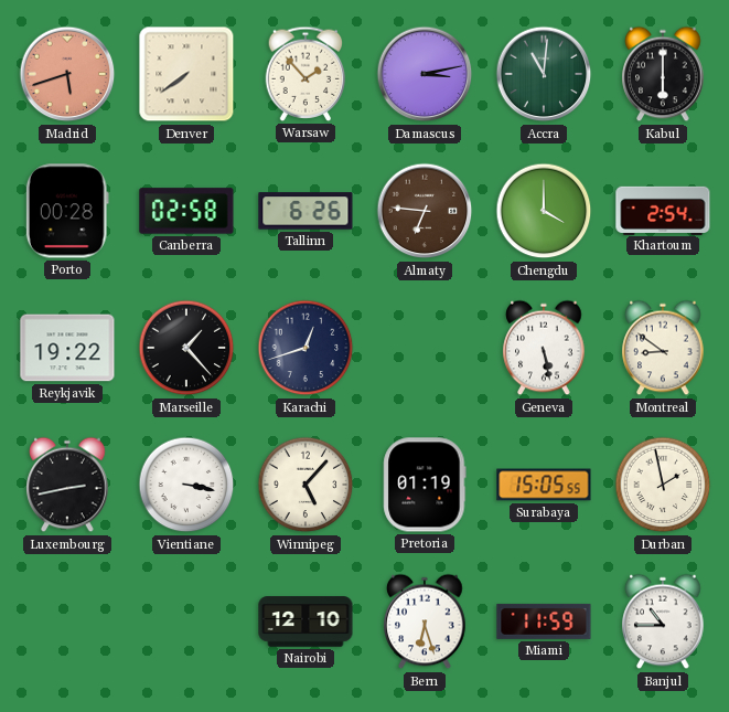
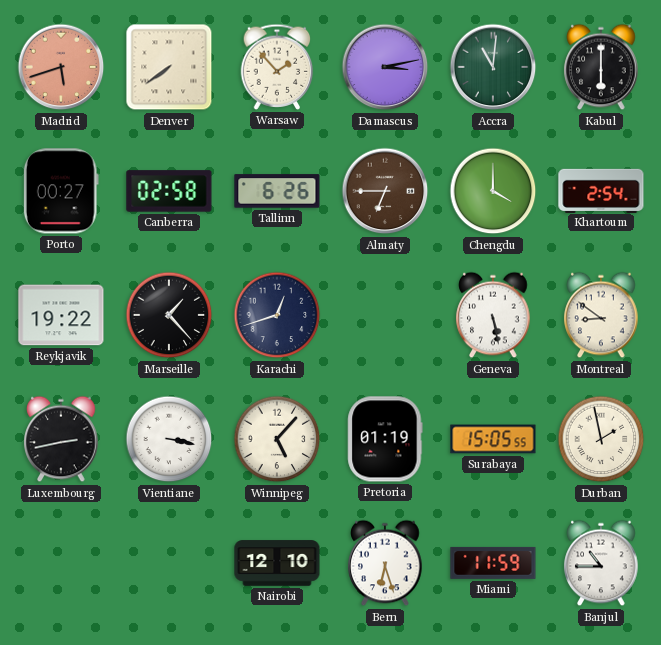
Porto: 00:28 -> 00:27 (61, 191)
Almaty: 6:46 -> 6:45 (385, 191)
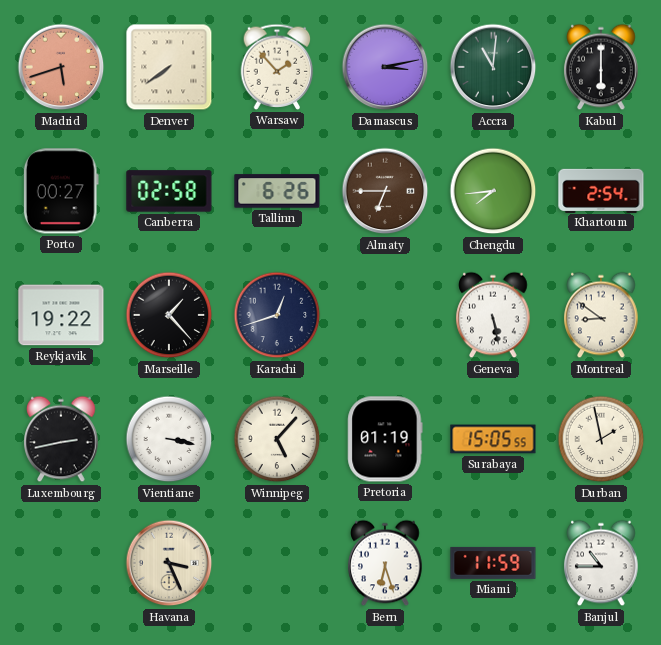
Chengdu: 4:00 -> 7:44 (493, 191)
Havana: none -> 3:26 (169, 563)
Nairobi: 12:10 -> none (277, 563)
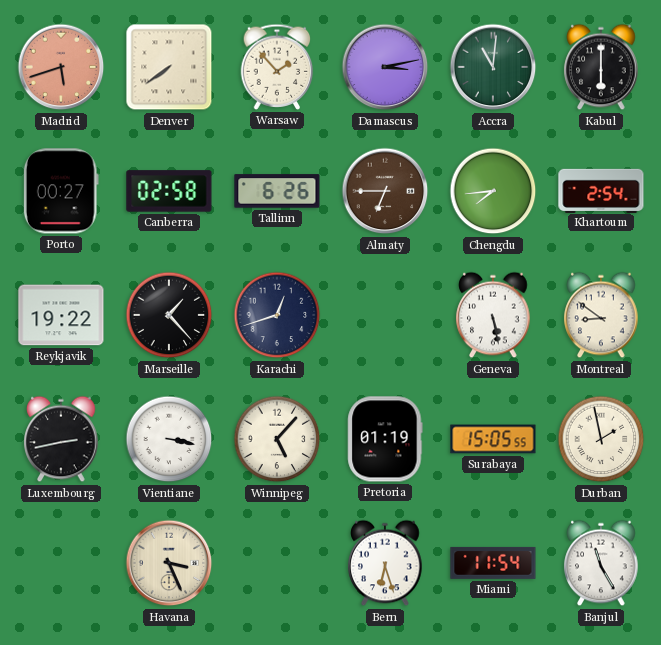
Miami: 11:59 -> 11:54 (493, 563)
Banjul: 10:45 -> 11:25 (601, 563)
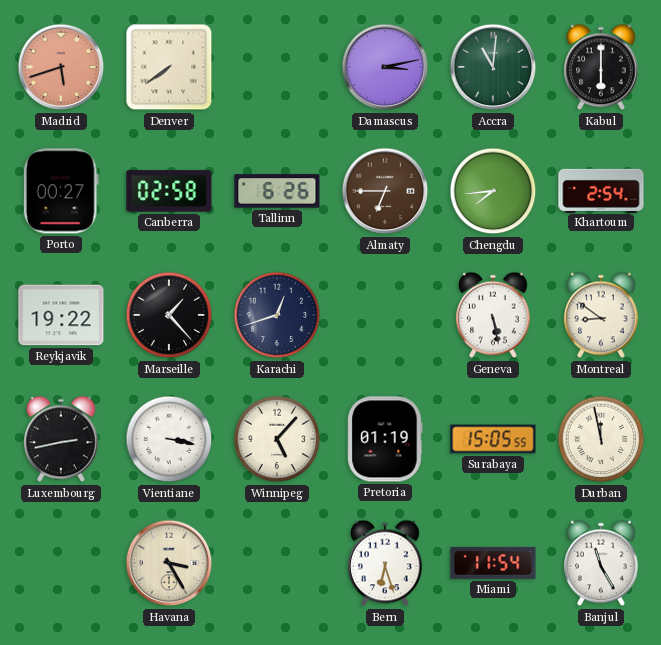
Warsaw: 1:53 -> none (277, 67)
Durban: 1:58 -> 11:58 (601, 439)
Havana: 3:26 -> 3:25 (169, 563)
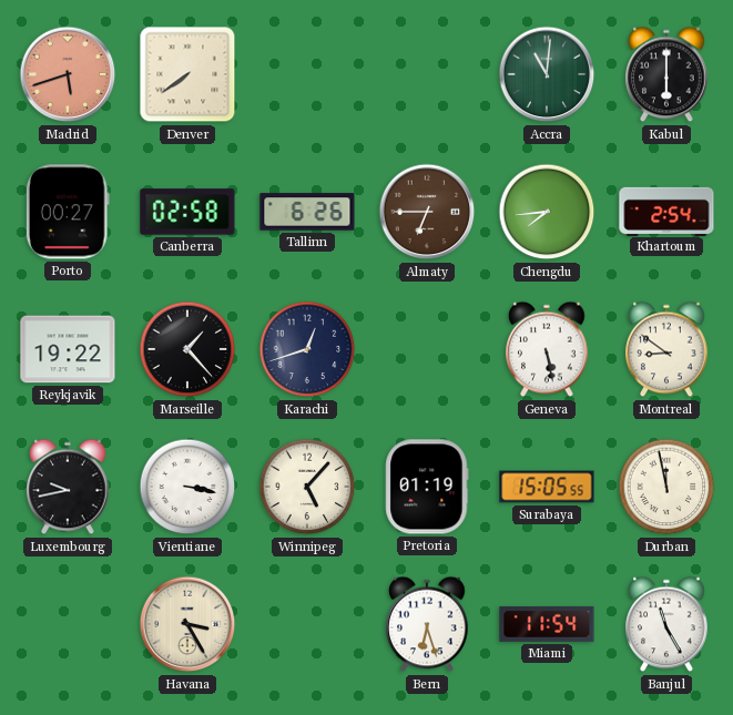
Damascus: 3:13 -> none (385, 67)
Luxembourg: 2:43 -> 9:43 (68, 487)
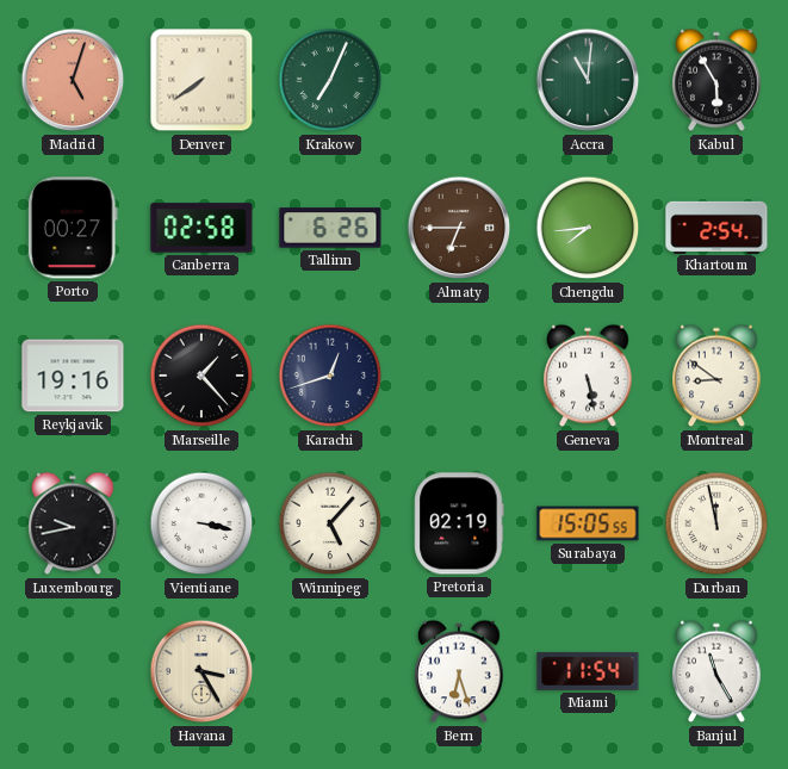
Madrid: 5:42 -> 5:03 (73, 80)
Krakow: none -> 7:04 (330, 80)
Kabul: 6:00 -> 5:55 (716, 80)
Reykjavik: 19:22 -> 19:16 (73, 376)
Pretoria: 01:19 -> 02:19 (459, 523)
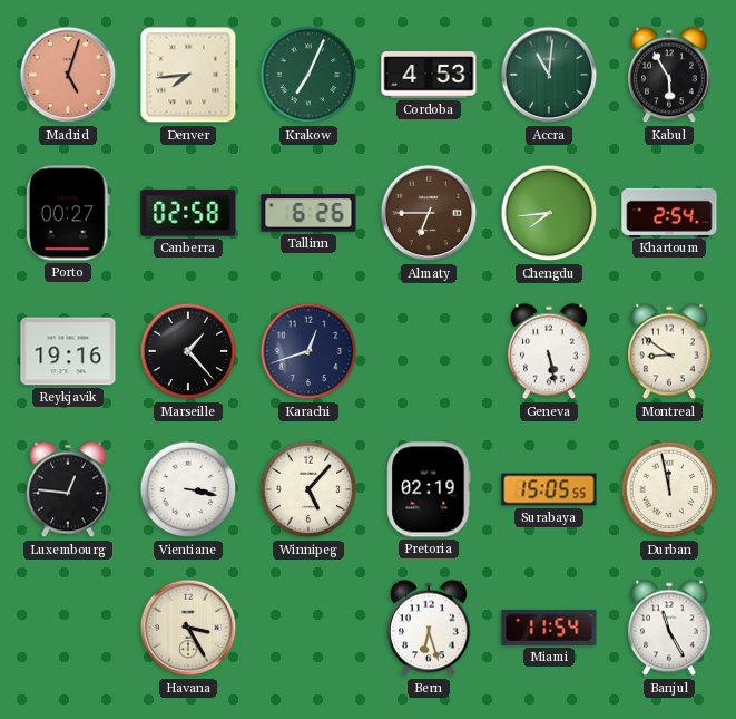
Denver: 7:39 -> 7:44 (188, 75)
Cordoba: none -> 4:53 (429, 75)
Luxembourg: 9:43 -> 12:46 (68, 489)
